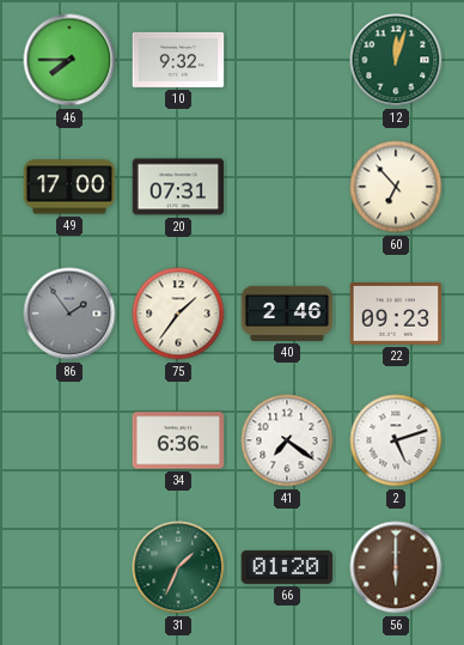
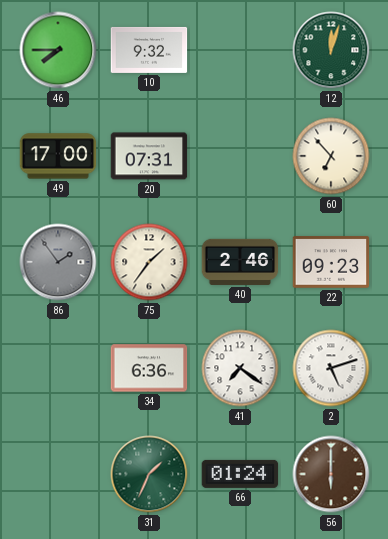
66: 01:20 -> 01:24 (240, 474)
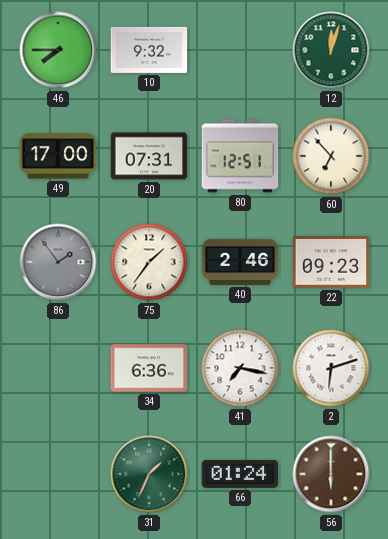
80: none -> 12:51 (240, 156)
41: 7:21 -> 7:17 (240, 368)
2: 5:12 -> 6:12 (331, 368)
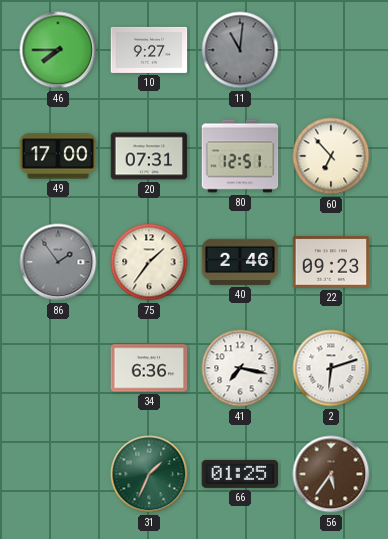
10: 9:32 -> 9:27 (149, 50)
11: none -> 11:01 (240, 50)
12: 12:03 -> none (331, 50)
66: 01:24 -> 01:25 (240, 474)
56: 6:00 -> 5:36 (331, 474)
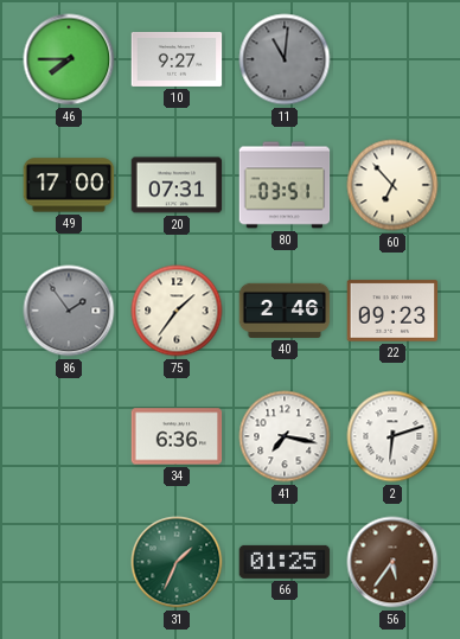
80: 12:51 -> 03:51 (285, 185)
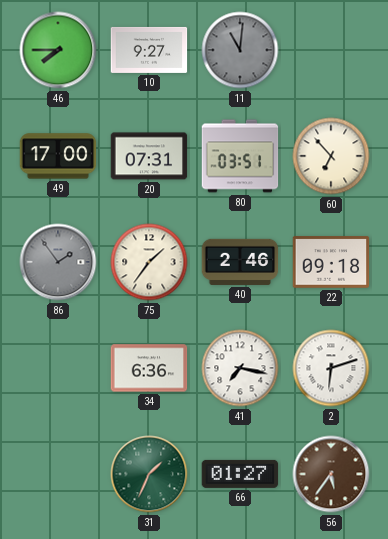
22: 09:23 -> 09:18 (331, 262)
66: 01:25 -> 01:27 (240, 474)
